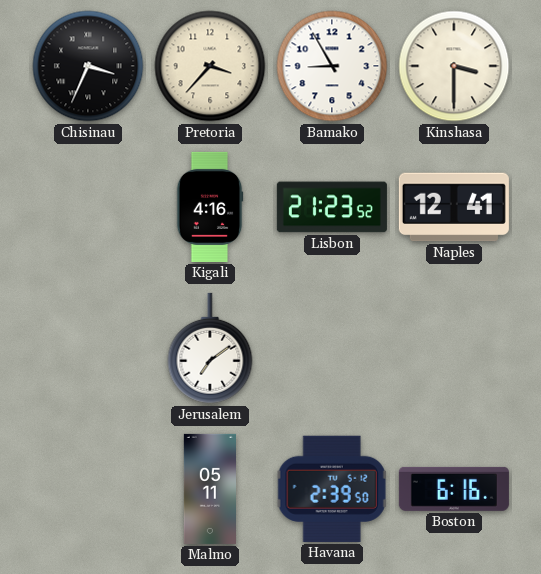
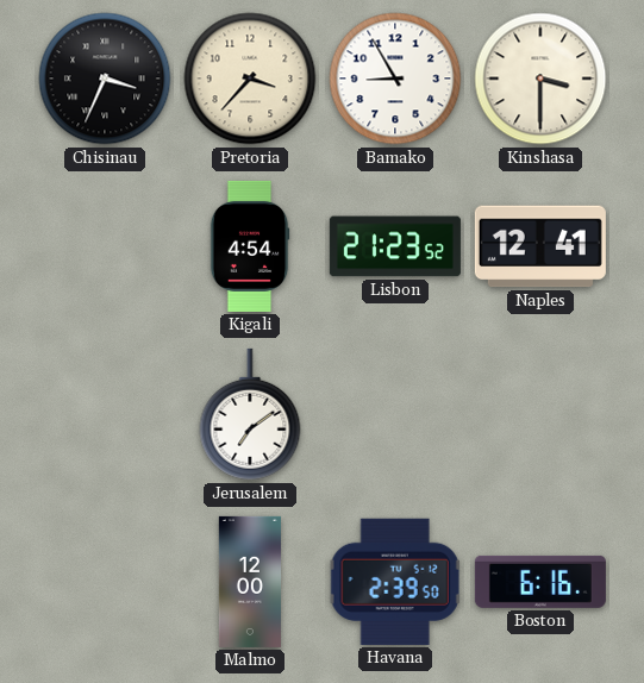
Kigali: 4:16 -> 4:54 (250, 246)
Malmo: 05:11 -> 12:00 (249, 582)
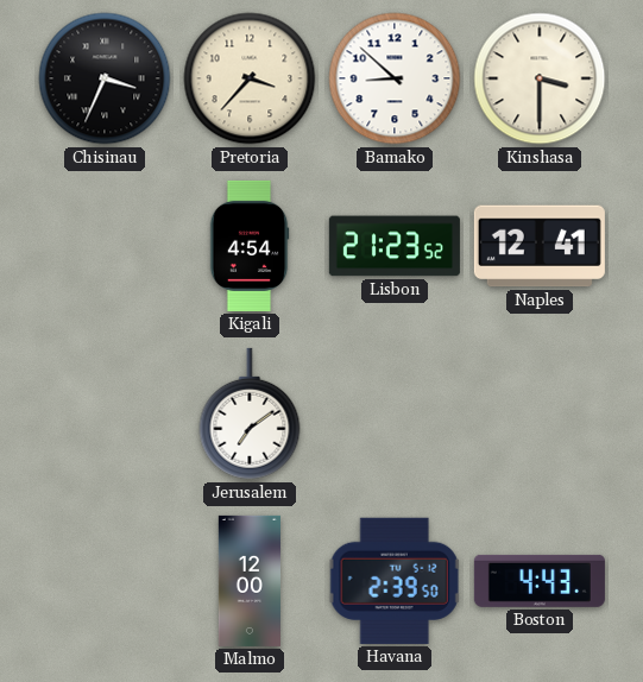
Bamako: 8:55 -> 8:52 (395, 78)
Boston: 6:16 -> 4:43 (540, 581)
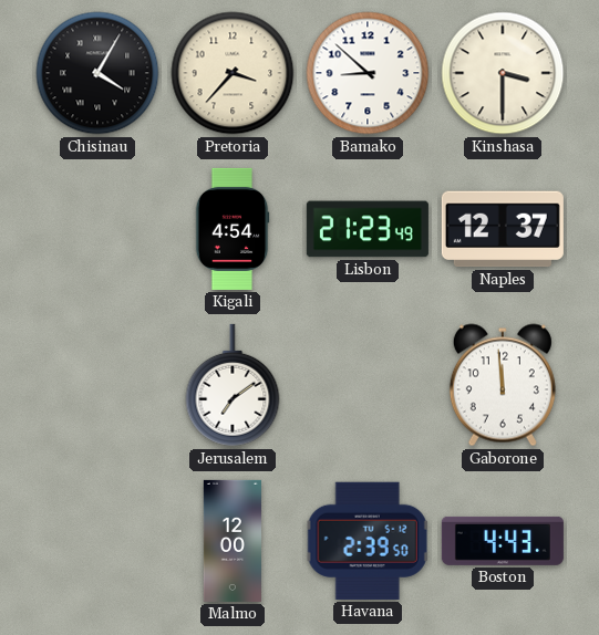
Chisinau: 3:34 -> 4:05 (97, 73)
Lisbon: 21:23:52 -> 21:23:49 (368, 229)
Naples: 12:41 -> 12:37 (503, 229)
Gaborone: none -> 11:59 (503, 385)
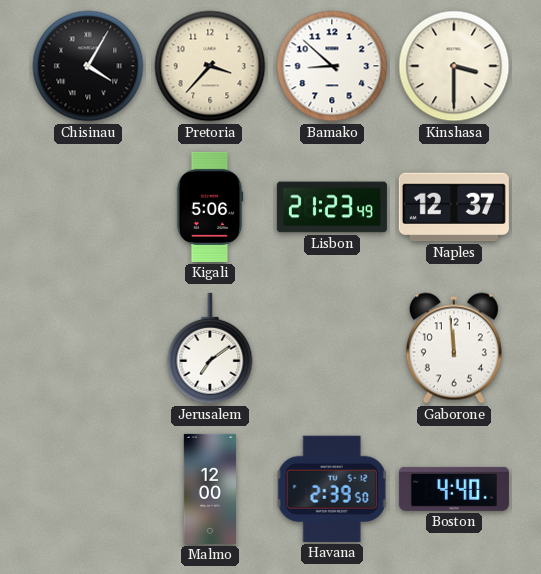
Kigali: 4:54 -> 5:06 (210, 207)
Boston: 4:43 -> 4:40 (454, 489)
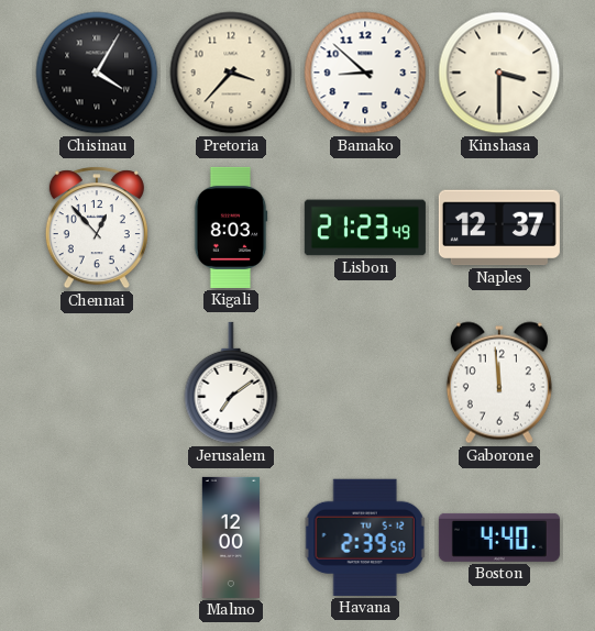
Chennai: none -> 12:53 (97, 228)
Kigali: 5:06 -> 8:03 (231, 228)
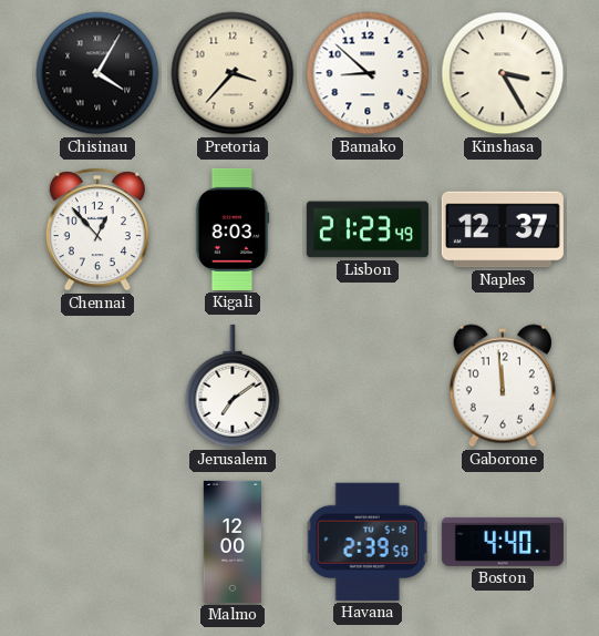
Kinshasa: 3:30 -> 3:25 (503, 73)
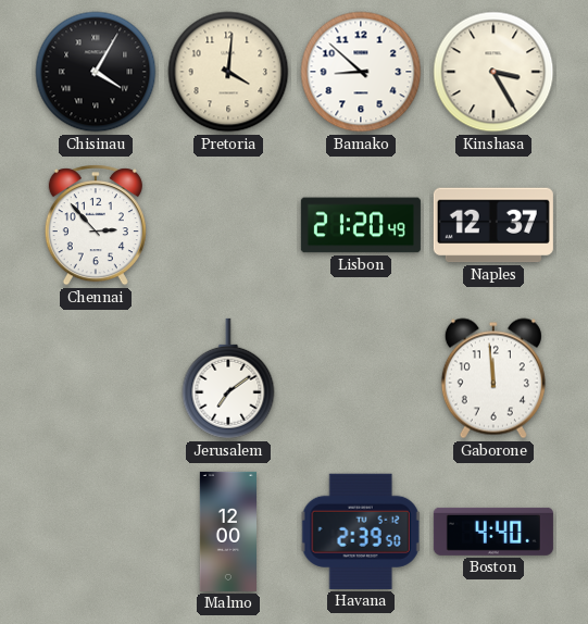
Pretoria: 3:37 -> 4:01 (228, 72)
Chennai: 12:53 -> 2:53 (96, 225)
Kigali: 8:03 -> none (233, 229)
Lisbon: 21:23 -> 21:20 (361, 225)
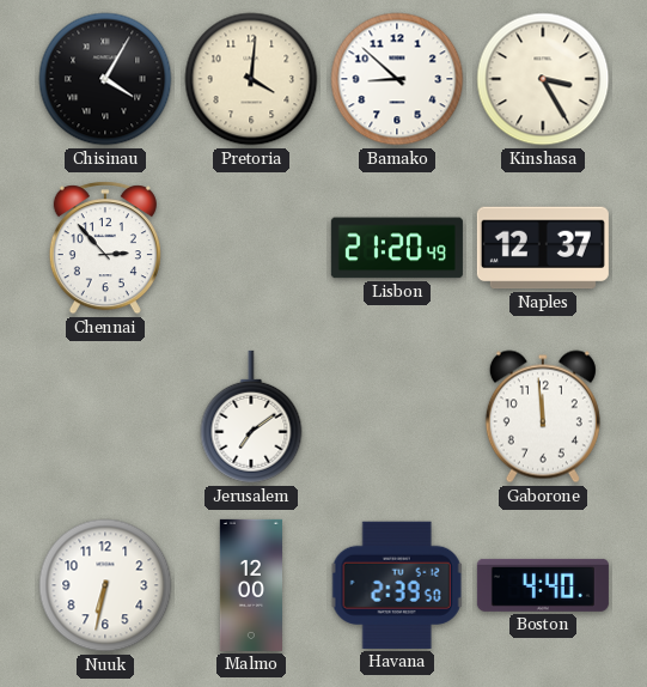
Nuuk: none -> 6:32 (105, 585)
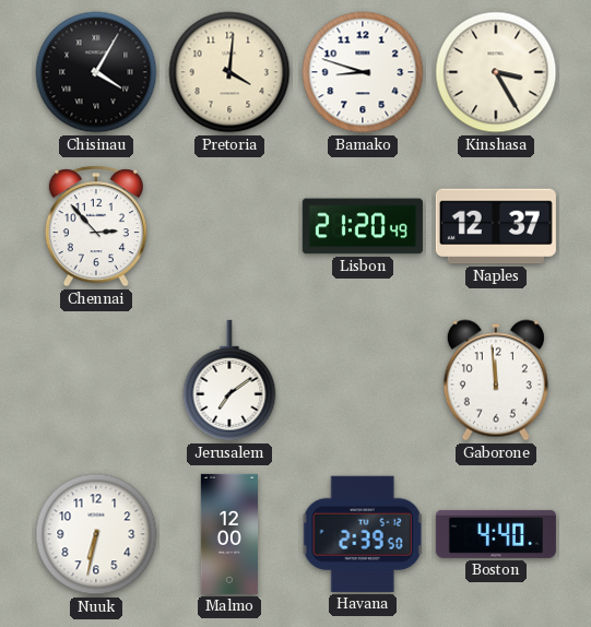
Bamako: 8:52 -> 8:48 (363, 72)
